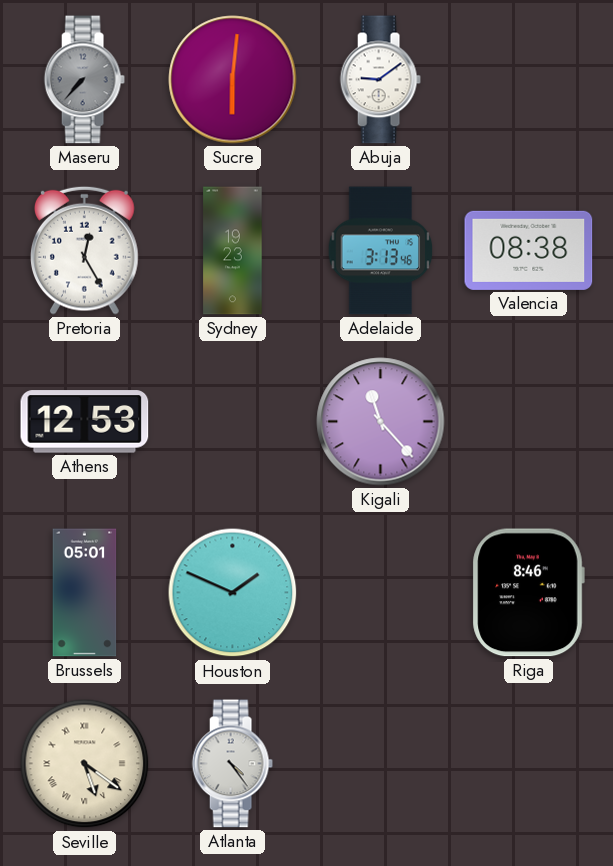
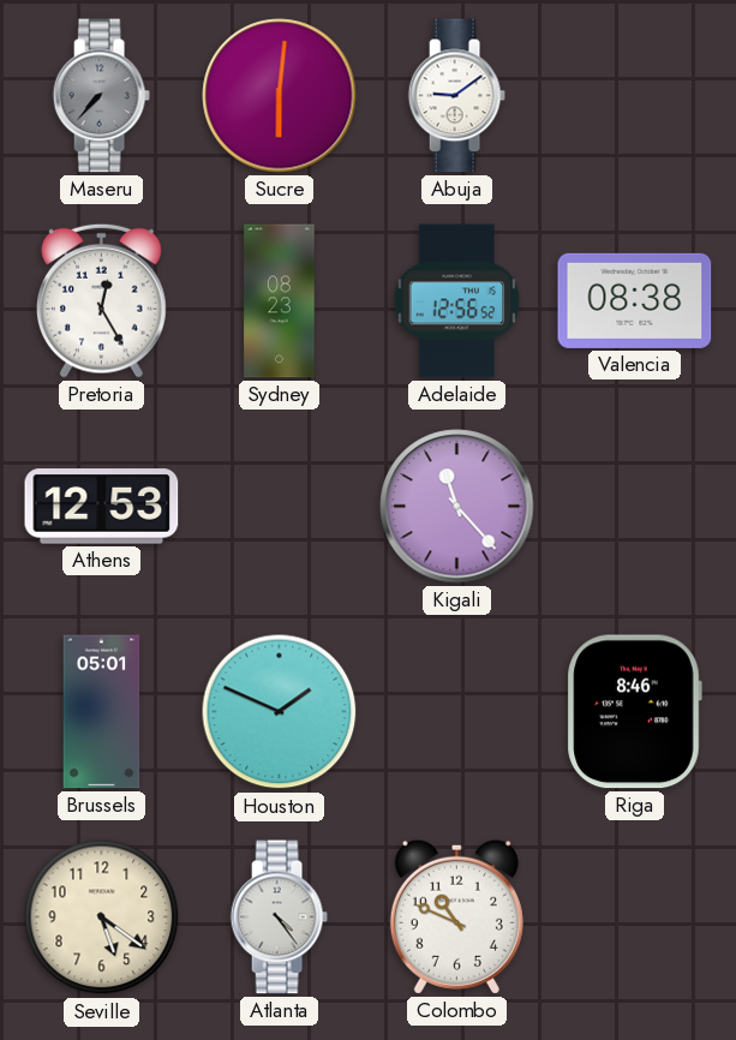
Sydney: 19:23 -> 08:23 (280, 301)
Adelaide: 3:13 -> 12:56 (457, 301)
Seville numerals: Roman -> Arabic (102, 918)
Colombo: none -> 10:49 (456, 916)
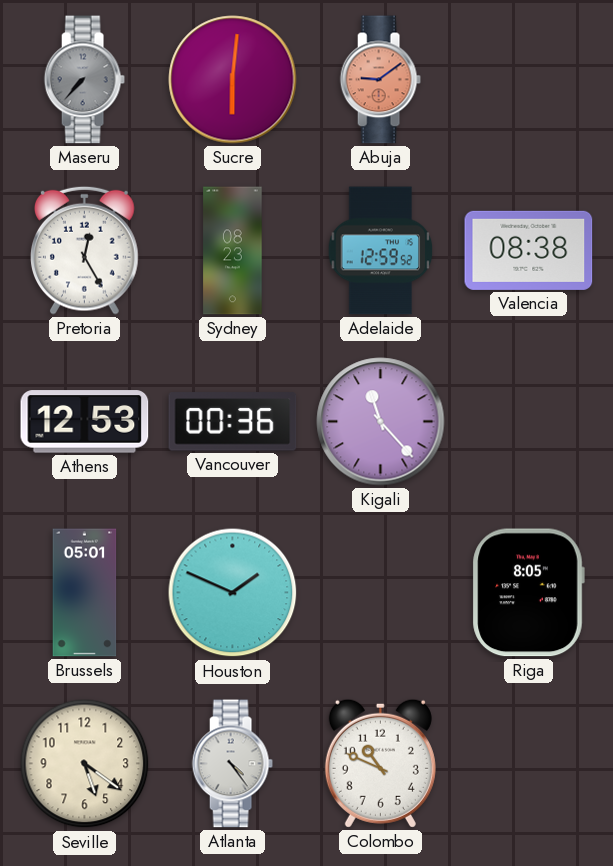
Abuja dial: white -> salmon (380, 80)
Adelaide: 12:56 -> 12:59 (381, 251)
Vancouver: none -> 00:36 (233, 422)
Riga: 8:46 -> 8:05 (528, 593)
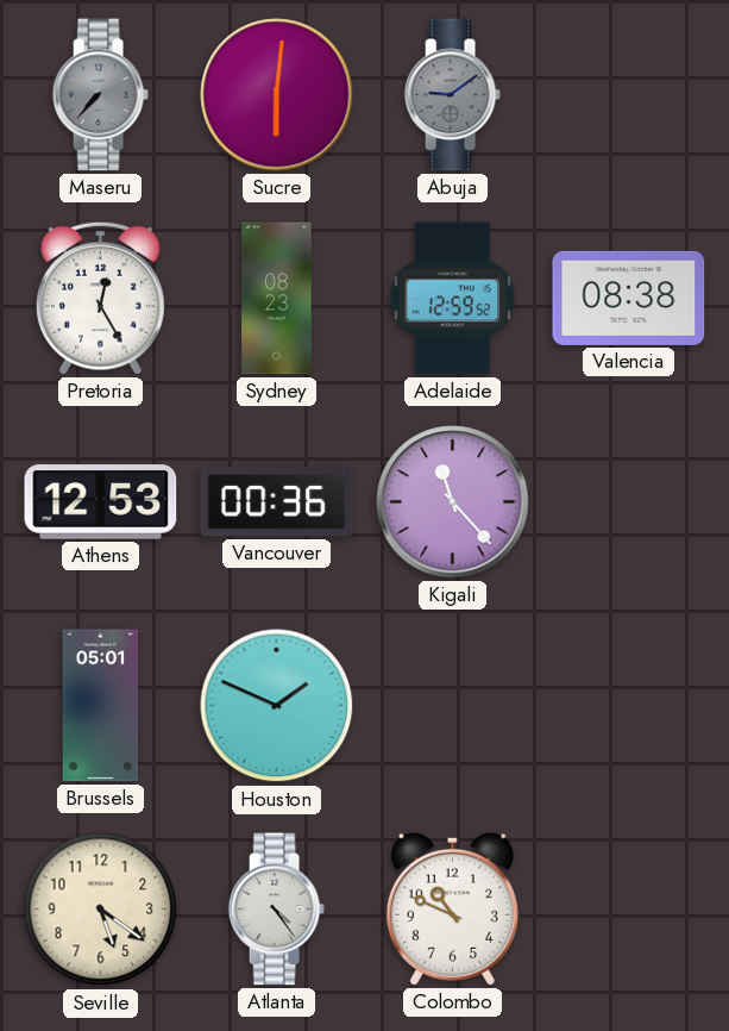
Abuja dial: salmon -> grey (452, 95)
Riga: 8:05 -> none (528, 593)
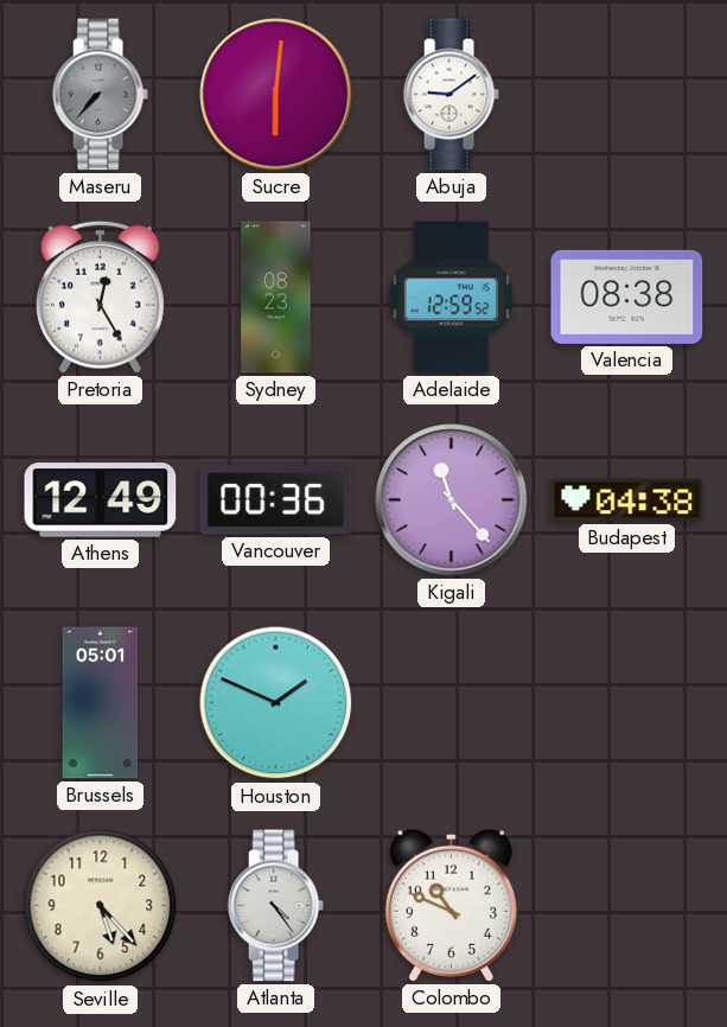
Abuja dial: grey -> white (451, 95)
Athens: 12:53 -> 12:49 (101, 500)
Budapest: none -> 04:38 (627, 500)
Seville: 5:21 -> 5:23 (101, 906)
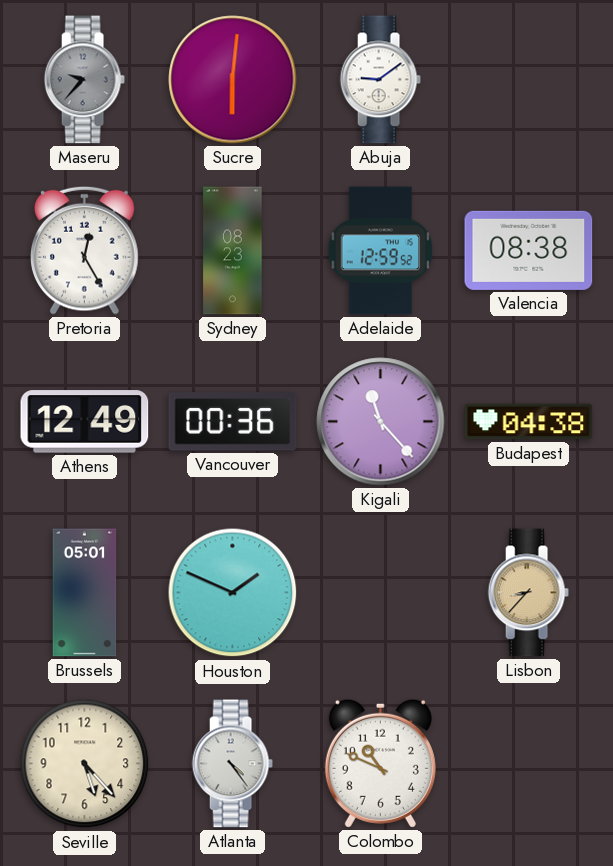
Maseru: 7:37 -> 9:37 (84, 80)
Lisbon: none -> 8:37 (528, 593)
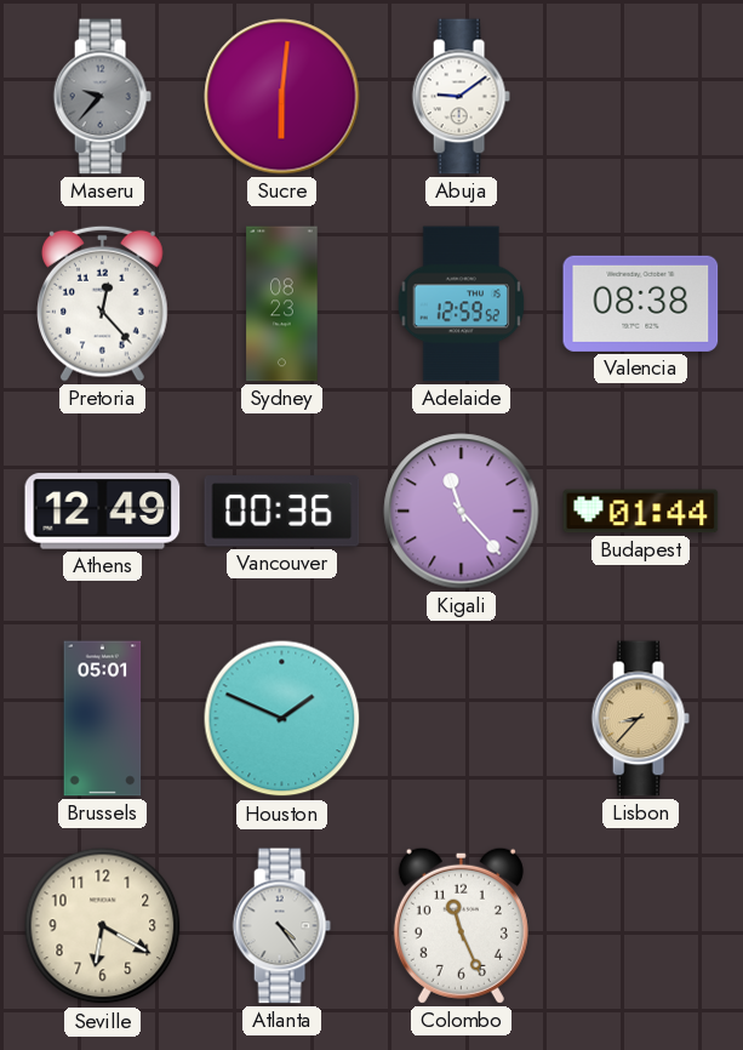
Pretoria: 12:25 -> 12:23 (103, 303)
Budapest: 04:38 -> 01:44 (641, 512)
Seville: 5:23 -> 6:20 (103, 926)
Colombo: 10:49 -> 11:26 (461, 925)
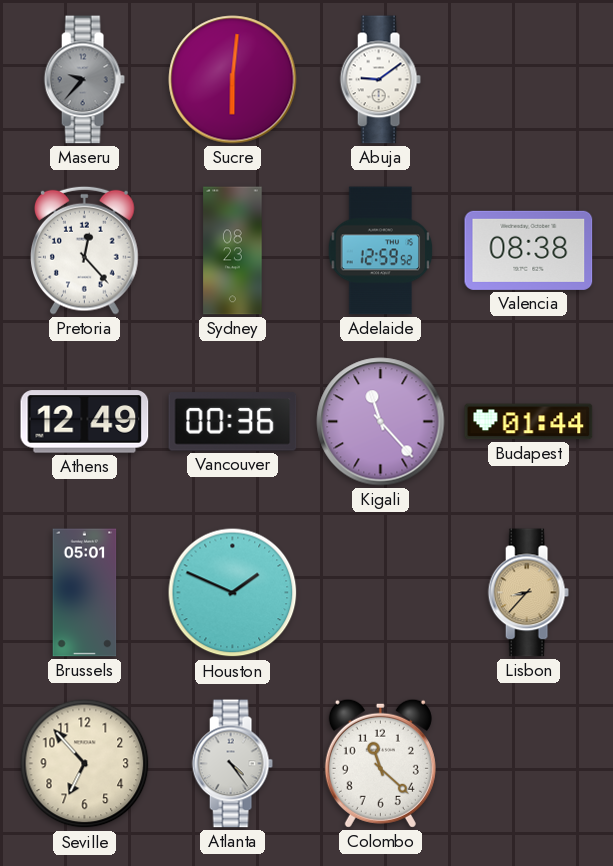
Seville: 6:20 -> 6:53 (85, 764)
Colombo: 11:26 -> 11:22 (380, 763)
